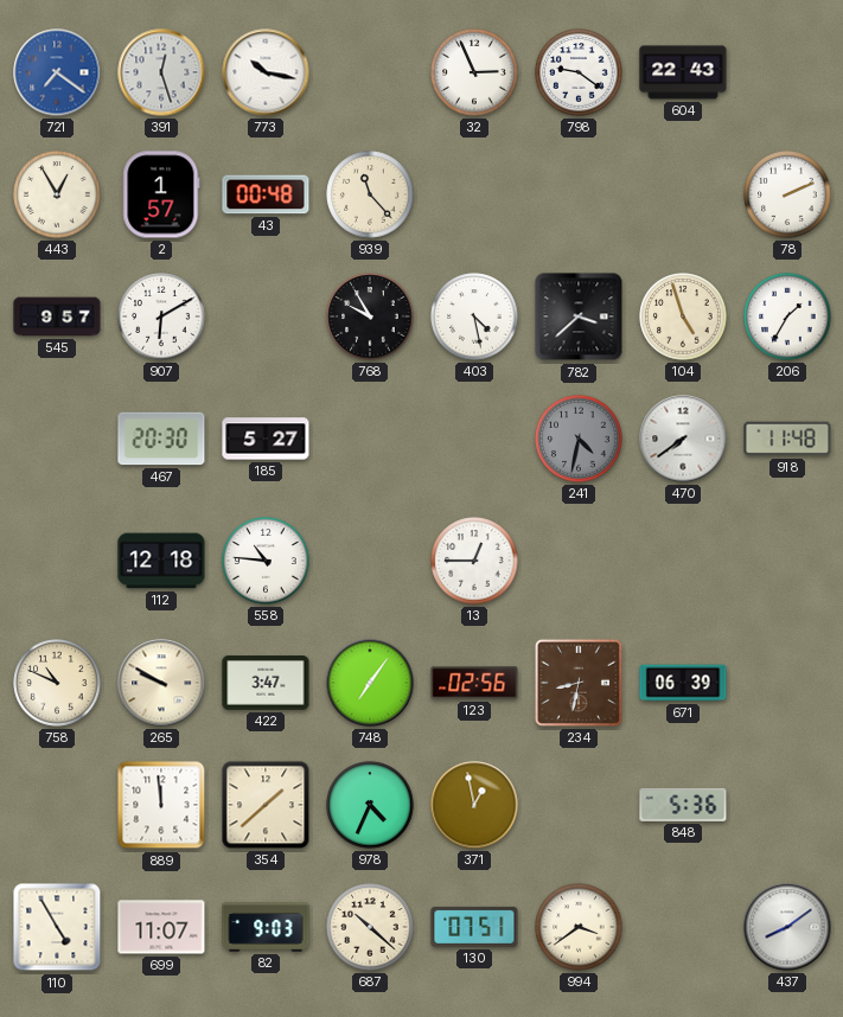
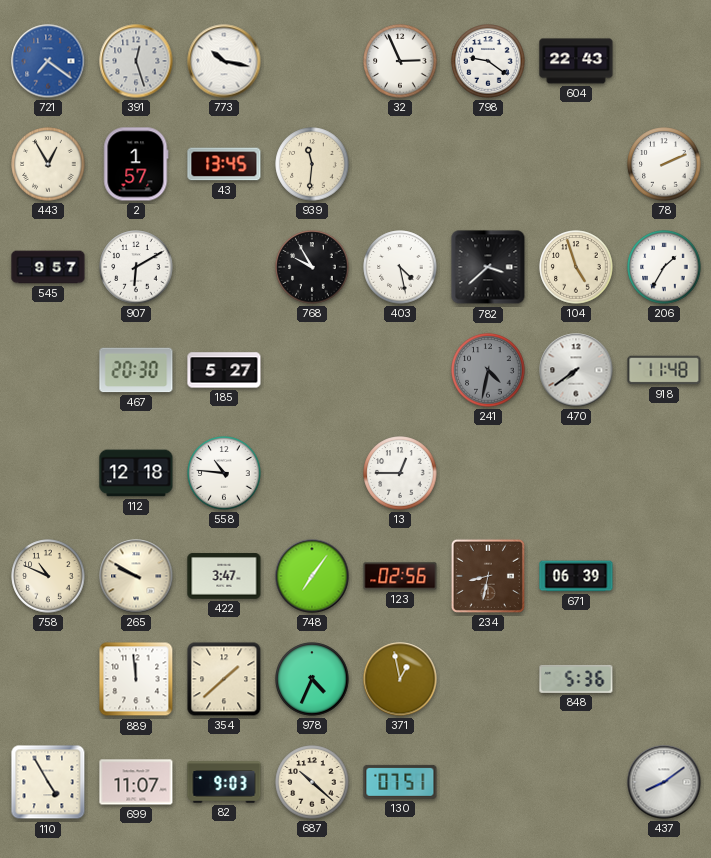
43: 00:48 -> 13:45 (224, 164)
939: 11:23 -> 11:31 (312, 164)
994: 3:39 -> none (579, 927)
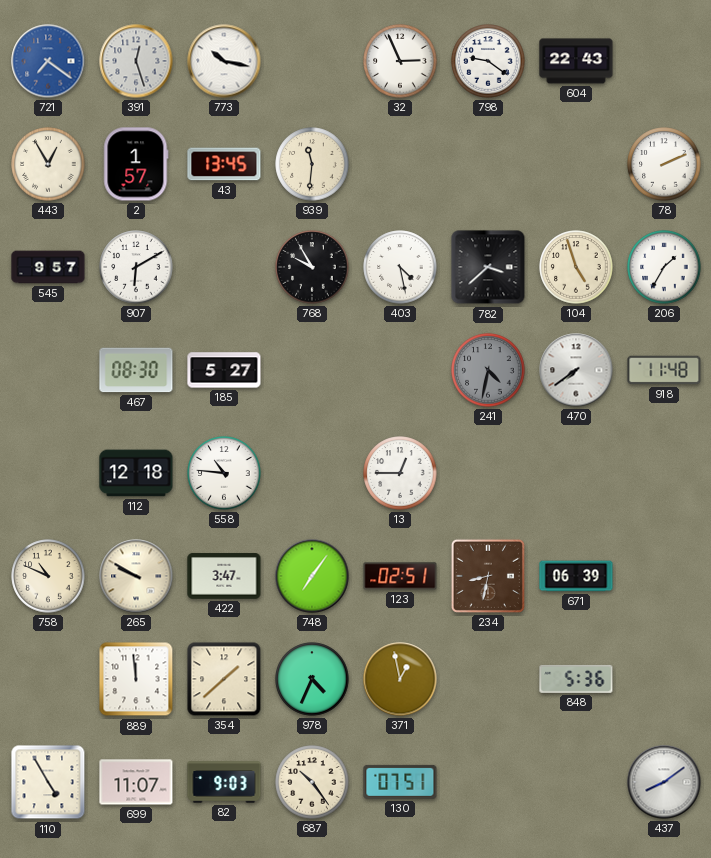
467: 20:30 -> 08:30 (136, 370)
123: 02:56 -> 02:51 (400, 576)
687: 10:22 -> 10:24 (312, 782)
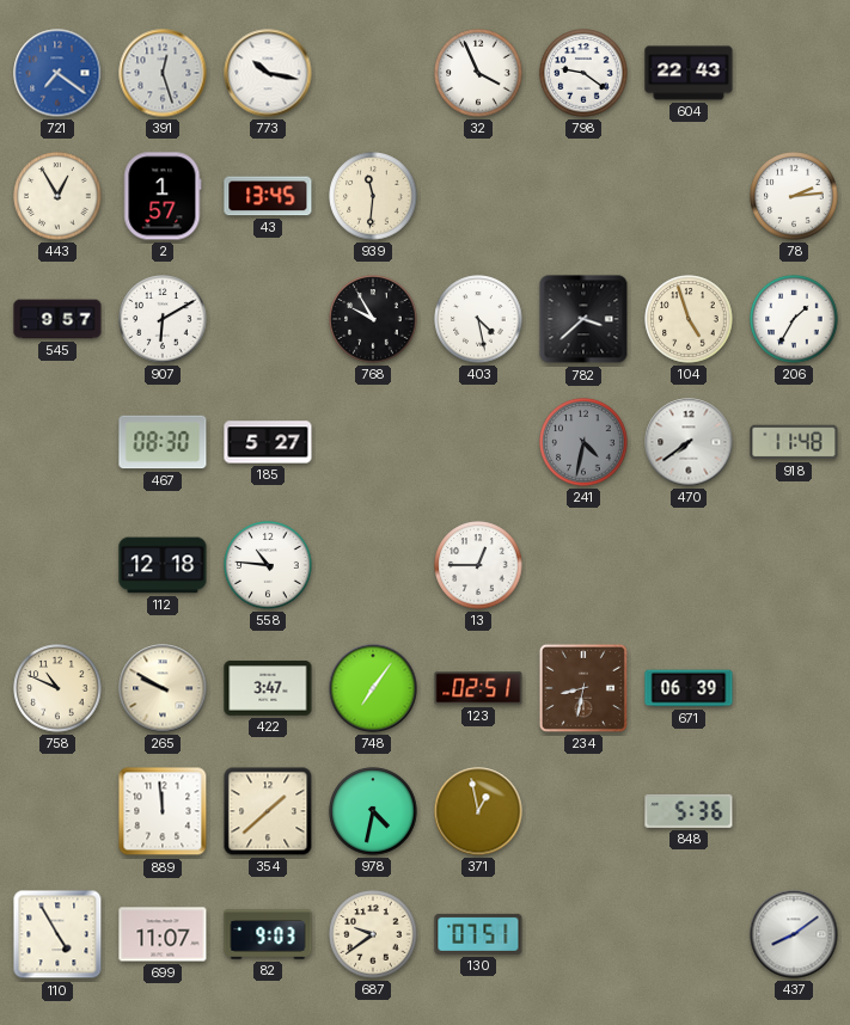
32: 2:56 -> 3:56 (478, 73)
78: 2:11 -> 2:14 (794, 196)
978: 4:34 -> 4:32 (373, 811)
687: 10:24 -> 9:39 (373, 934)
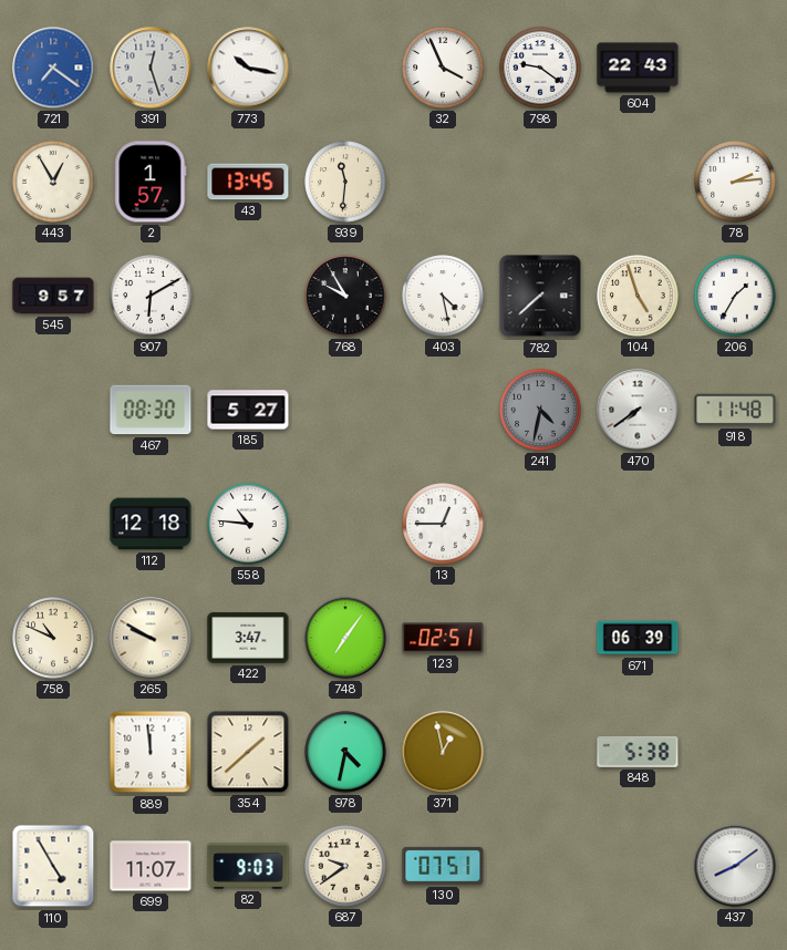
782: 3:38 -> 7:38 (540, 296)
234: 8:32 -> none (583, 688)
848: 5:36 -> 5:38 (638, 752)
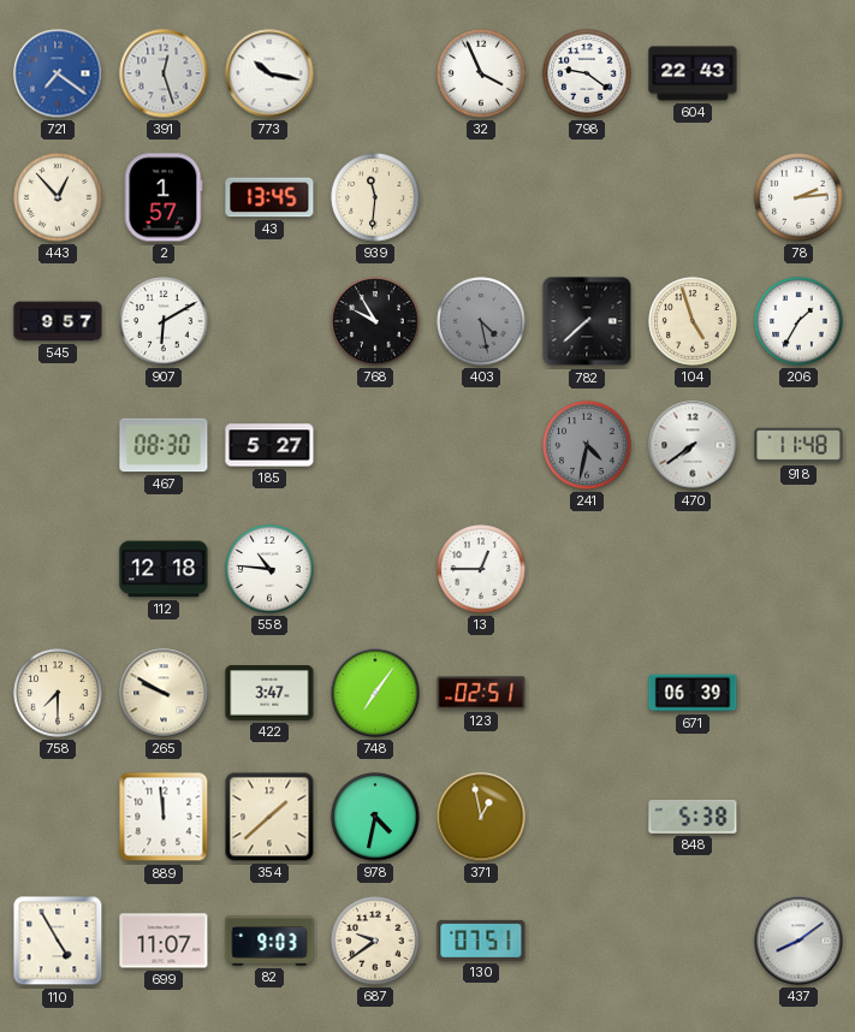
443: 12:55 -> 12:53 (58, 197)
403 dial: white -> grey (481, 321)
758: 10:49 -> 7:30 (58, 693)
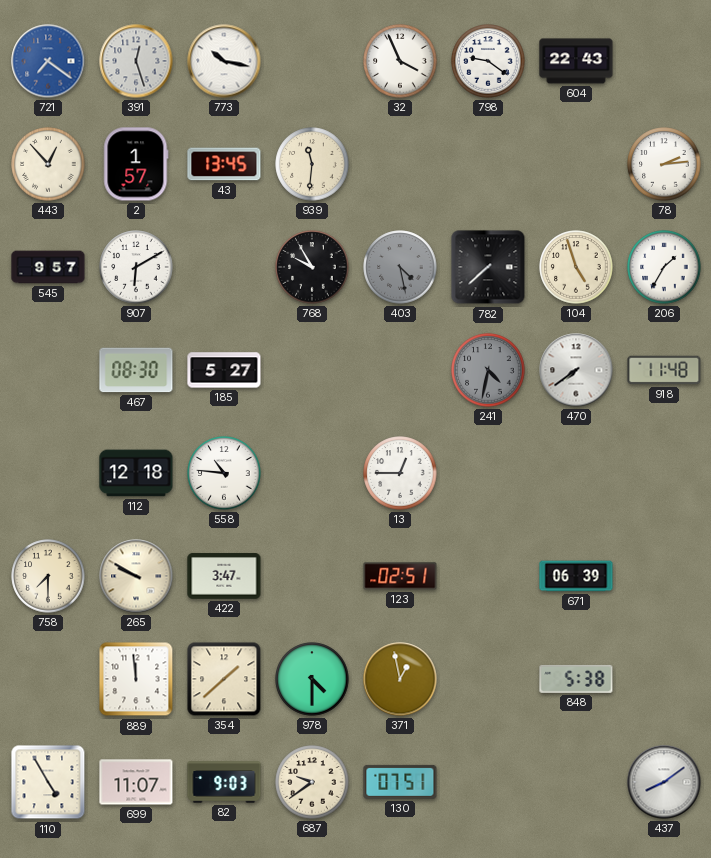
748: 7:06 -> none (375, 693)
978: 4:32 -> 4:30 (312, 679)
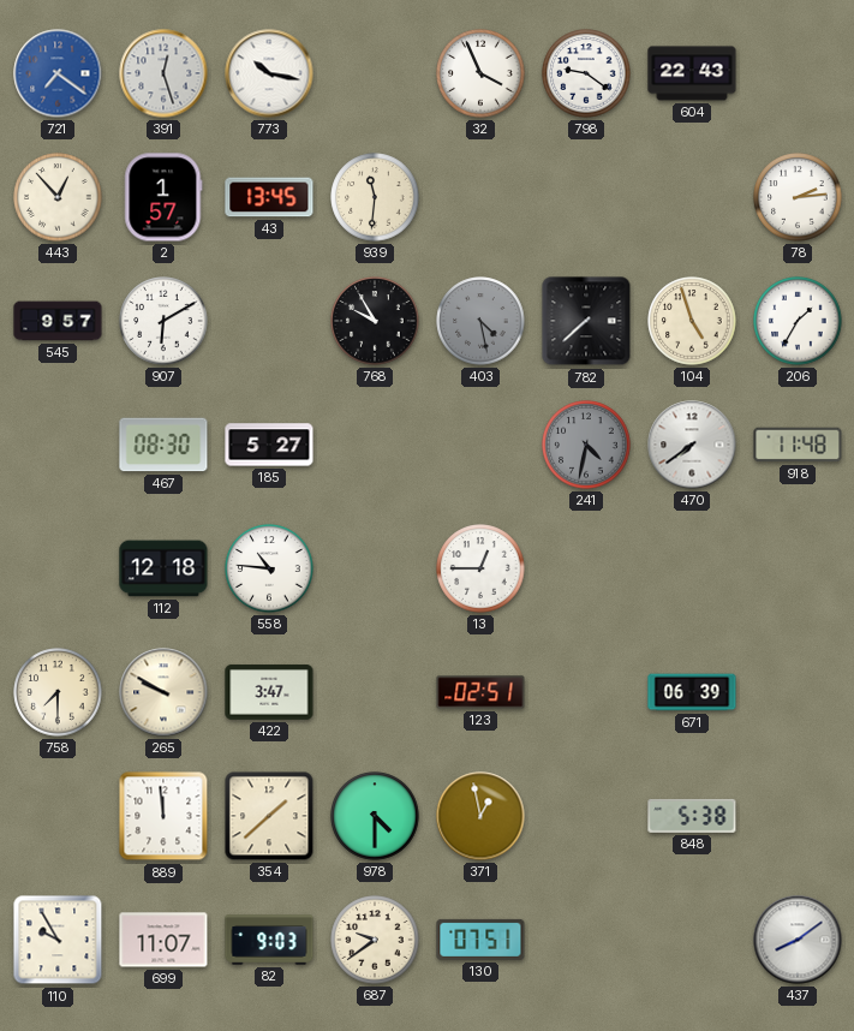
110: 4:55 -> 9:55 (58, 940)
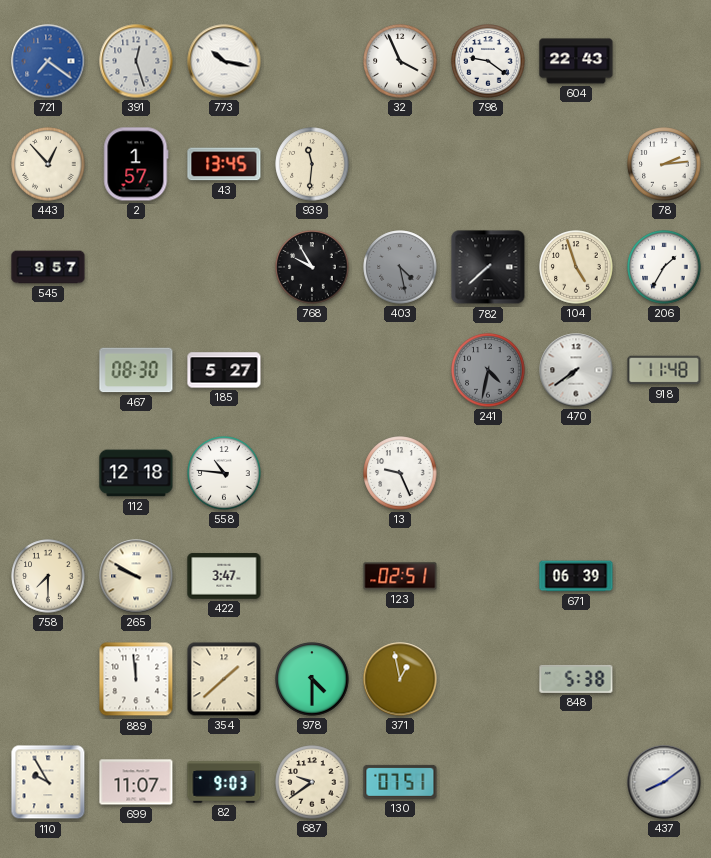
907: 6:10 -> none (163, 321)
13: 12:45 -> 9:26 (400, 473)
